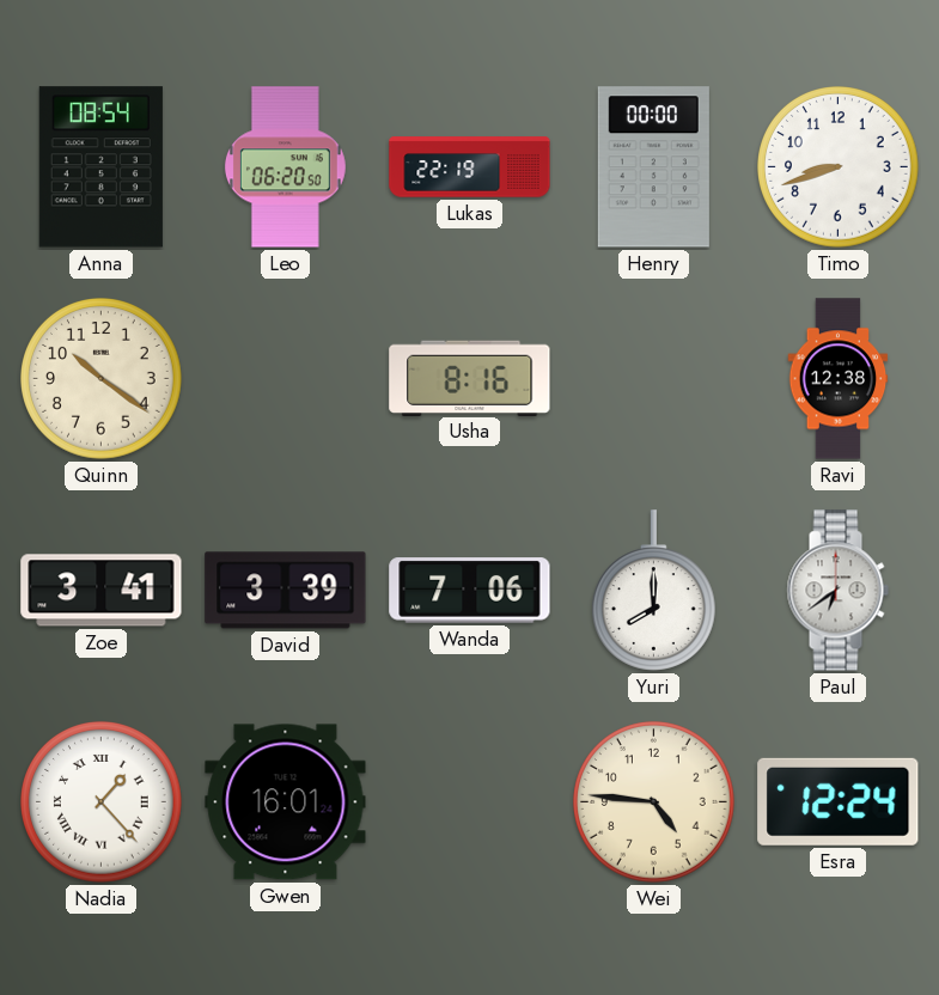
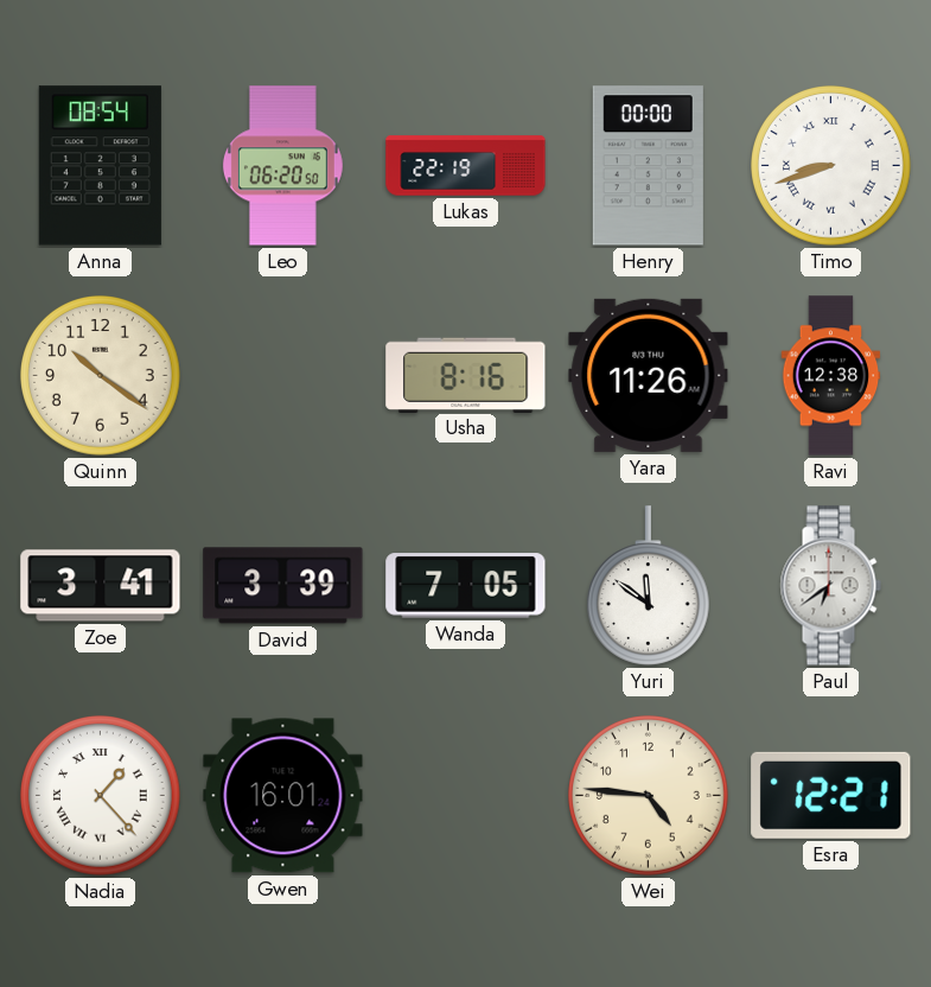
Timo numerals: Arabic -> Roman (831, 166)
Yara: none -> 11:26 (649, 375)
Wanda: 7:06 -> 7:05 (466, 586)
Yuri: 8:00 -> 11:51 (648, 586)
Esra: 12:24 -> 12:21 (831, 795)
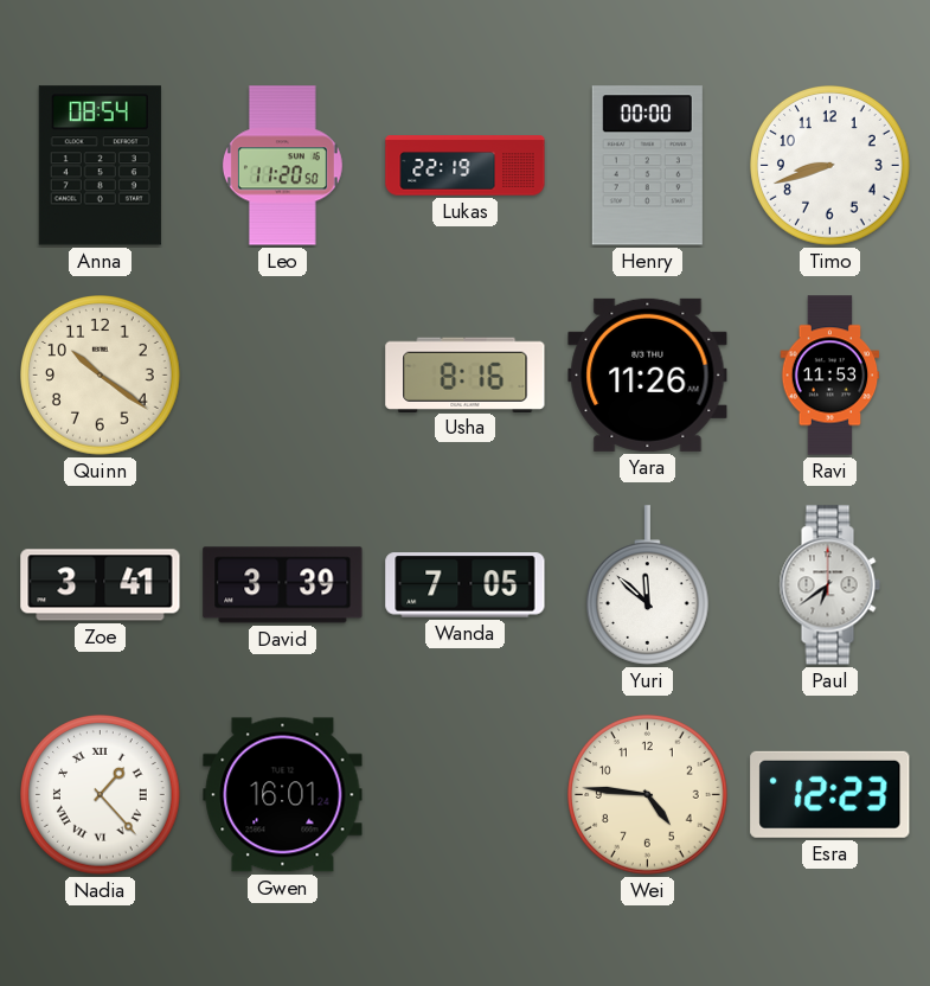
Leo: 06:20 -> 11:20 (282, 166)
Timo numerals: Roman -> Arabic (830, 166)
Ravi: 12:38 -> 11:53 (830, 376)
Yuri: 11:51 -> 11:52 (647, 585)
Esra: 12:21 -> 12:23 (830, 794)
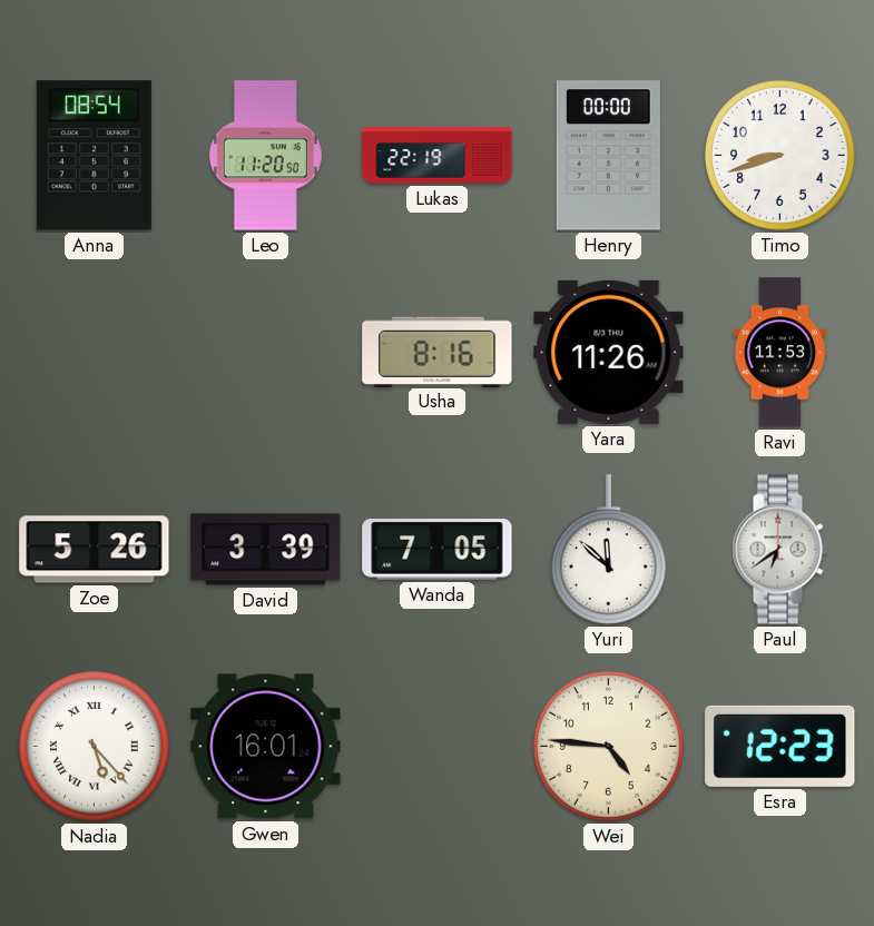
Quinn: 10:21 -> none (101, 376)
Zoe: 3:41 -> 5:26 (95, 550)
Nadia: 1:23 -> 5:23 (95, 747)
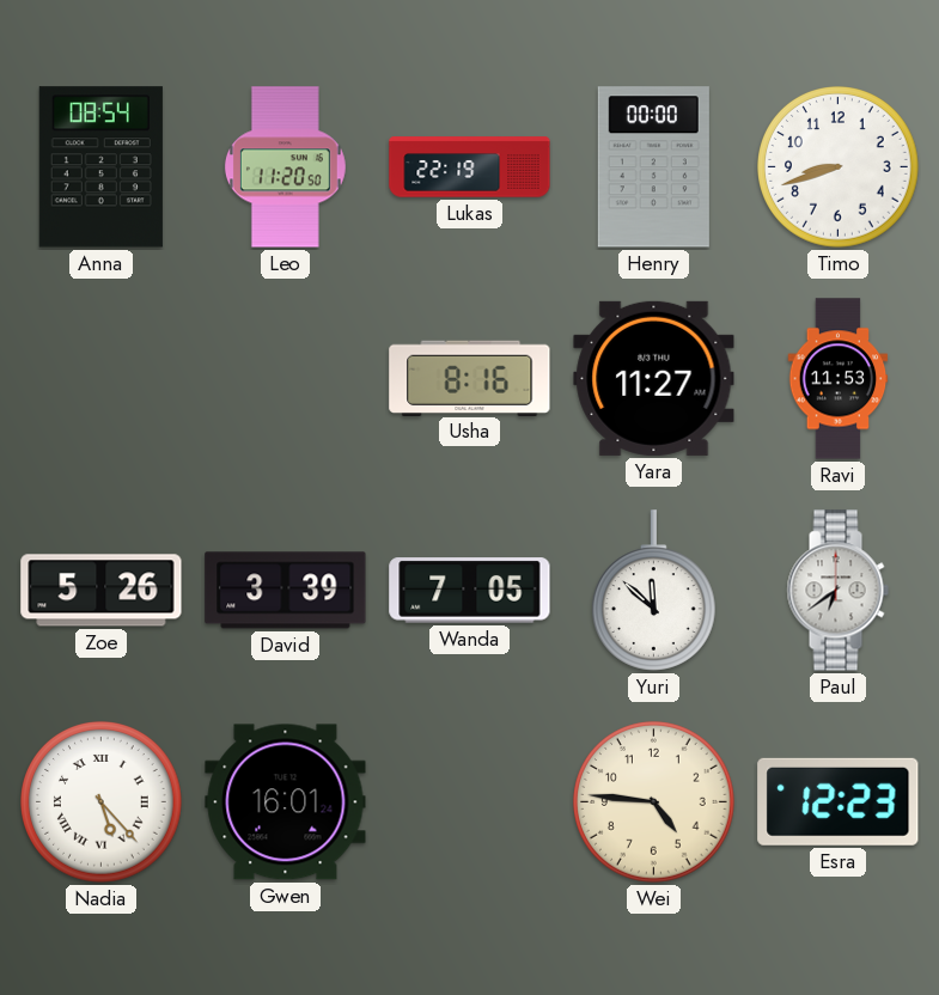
Yara: 11:26 -> 11:27 (654, 378)
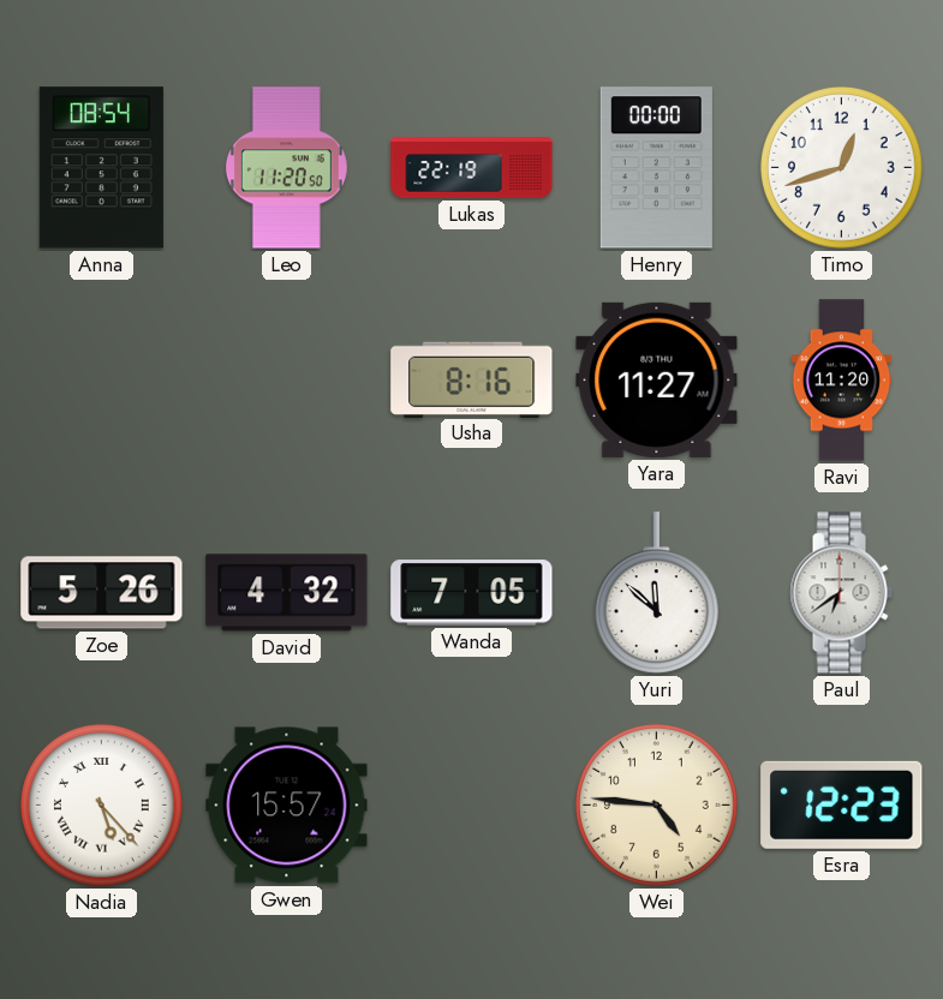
Timo: 8:42 -> 12:42 (842, 168)
Ravi: 11:53 -> 11:20 (842, 381)
David: 3:39 -> 4:32 (287, 593)
Gwen: 16:01 -> 15:57 (287, 806)
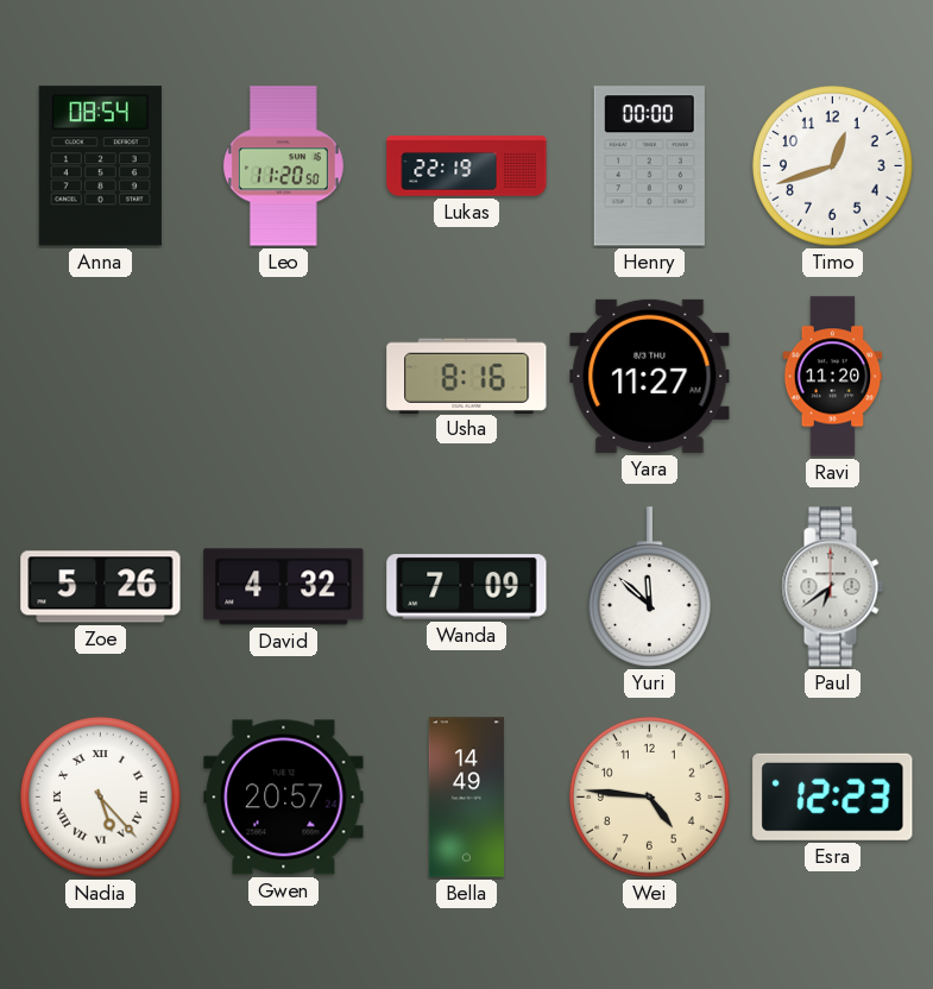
Wanda: 7:05 -> 7:09 (467, 587)
Gwen: 15:57 -> 20:57 (284, 798)
Bella: none -> 14:49 (466, 798)
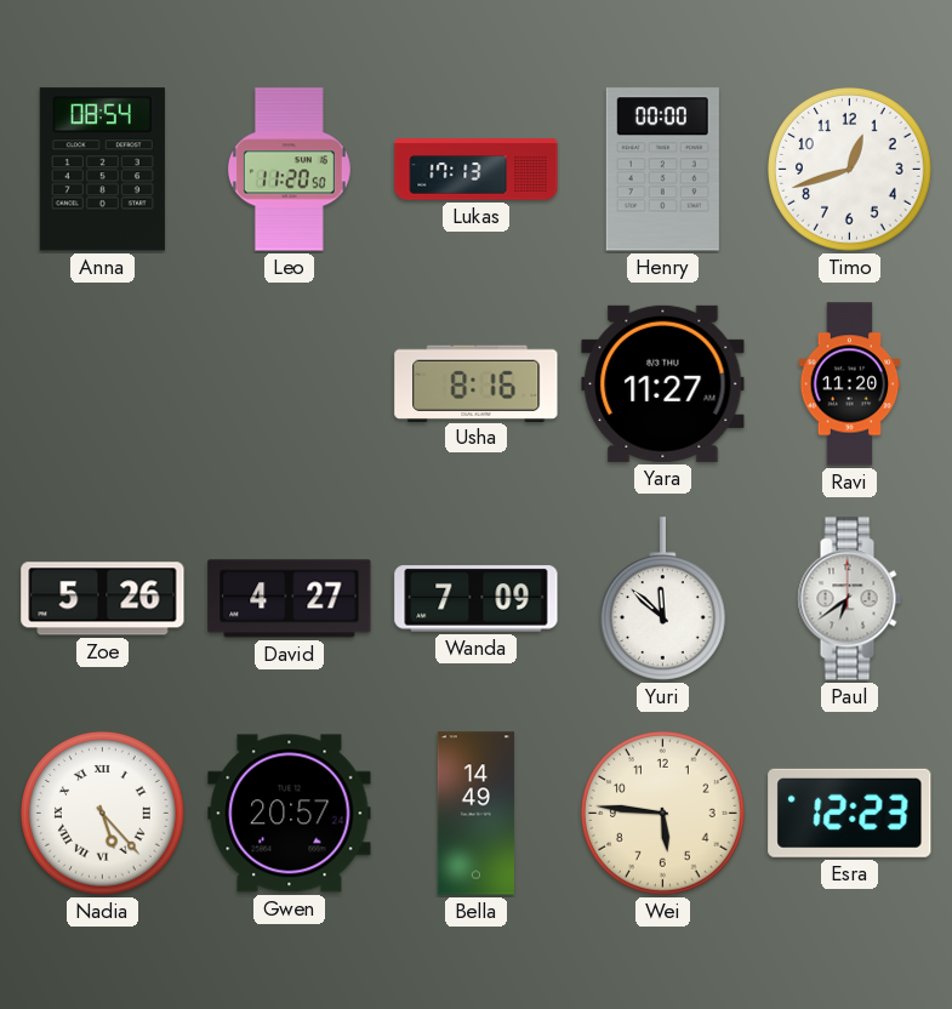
Lukas: 22:19 -> 17:13 (477, 170)
David: 4:32 -> 4:27 (290, 599)
Wei: 4:46 -> 5:46 (663, 814)
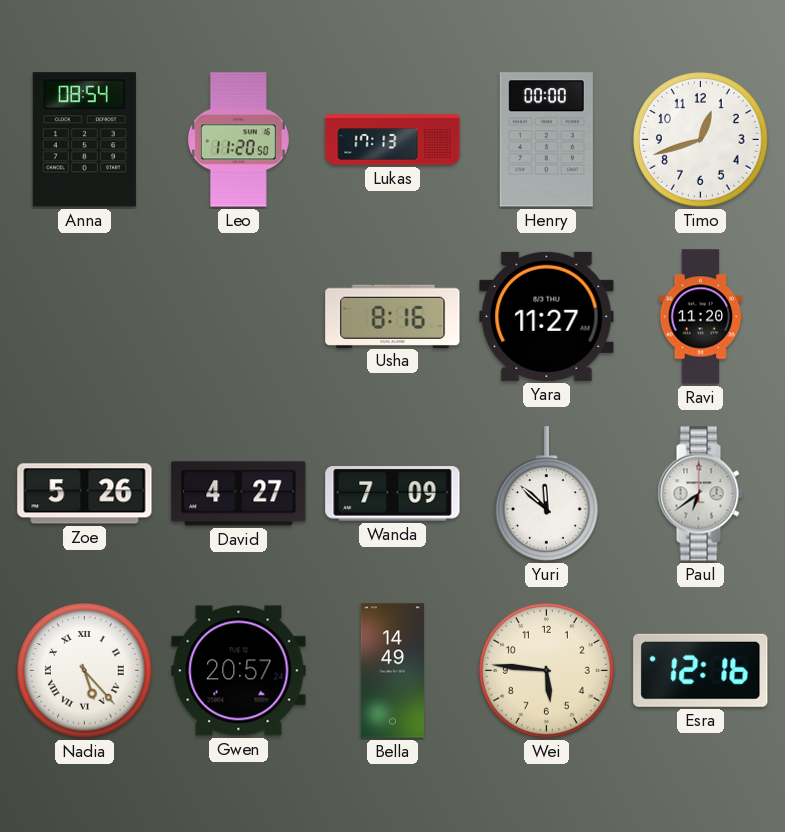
Esra: 12:23 -> 12:16 (701, 670)
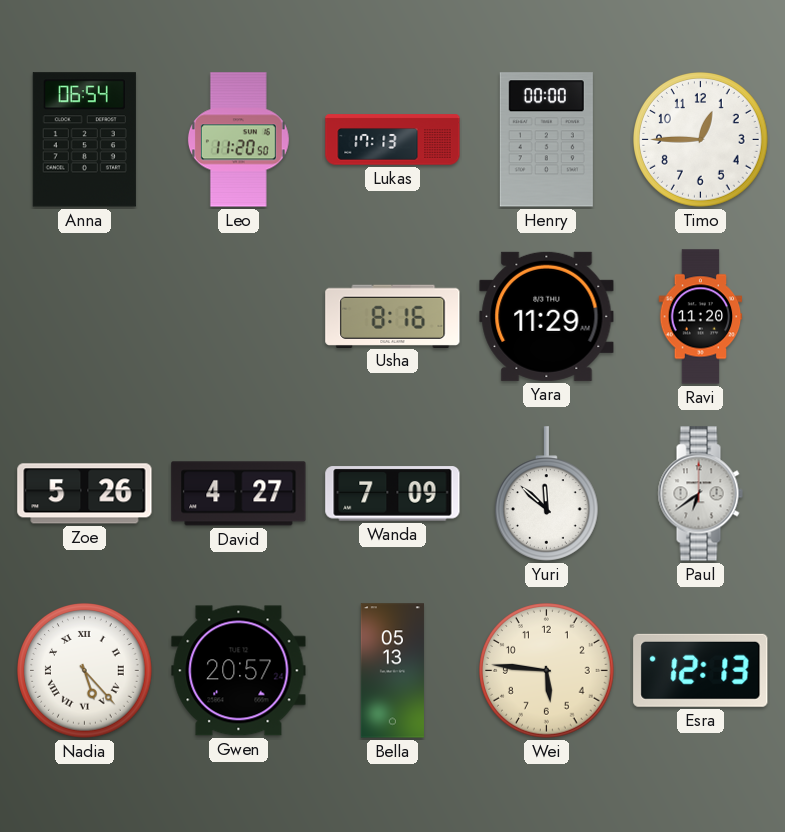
Anna: 08:54 -> 06:54 (84, 140)
Timo: 12:42 -> 12:45 (701, 140)
Yara: 11:27 -> 11:29 (547, 316)
Bella: 14:49 -> 05:13 (392, 671)
Esra: 12:16 -> 12:13 (701, 670)
